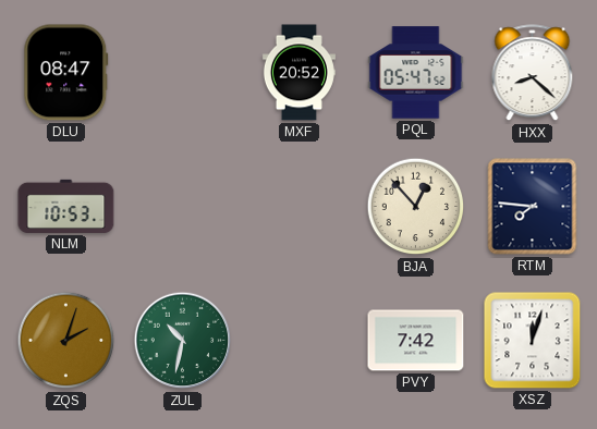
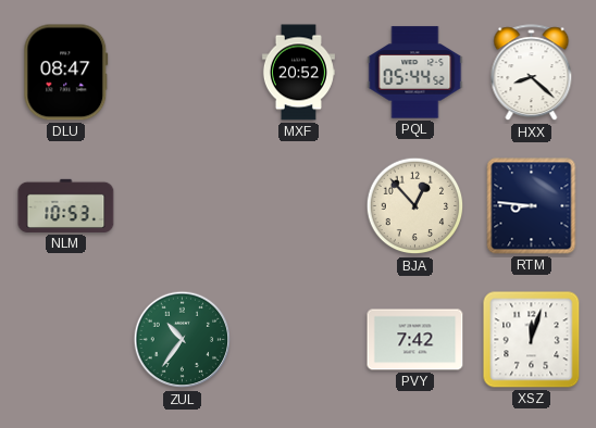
PQL: 05:47 -> 05:44 (415, 73)
RTM: 7:46 -> 8:46 (532, 206)
ZQS: 2:03 -> none (66, 341)
ZUL: 10:32 -> 10:36 (183, 340)
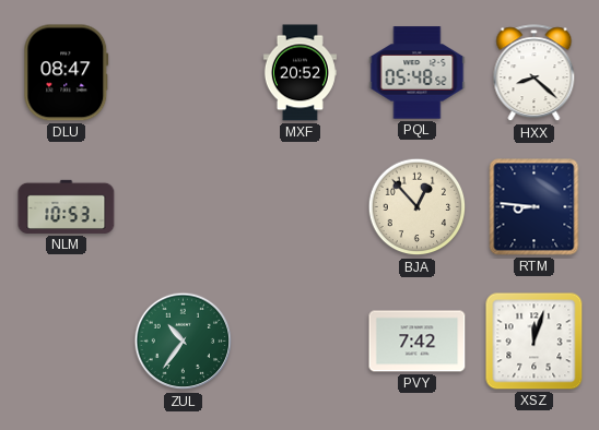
PQL: 05:44 -> 05:48 (418, 73)
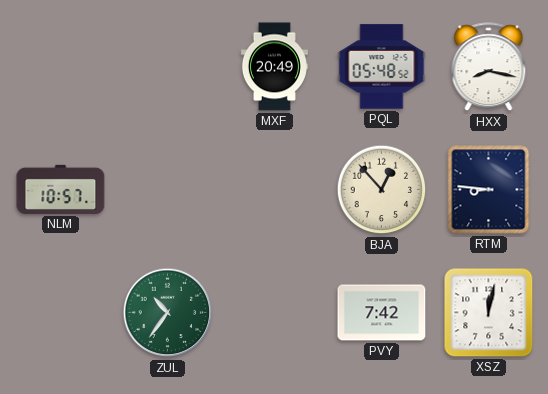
DLU: 08:47 -> none (67, 73)
MXF: 20:52 -> 20:49 (274, 67)
HXX: 8:22 -> 8:17 (489, 67)
NLM: 10:53 -> 10:57 (61, 189)
XSZ: 12:03 -> 12:02 (489, 313)
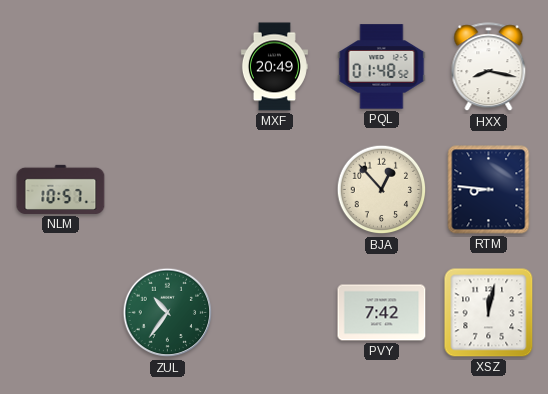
PQL: 05:48 -> 01:48 (382, 67)
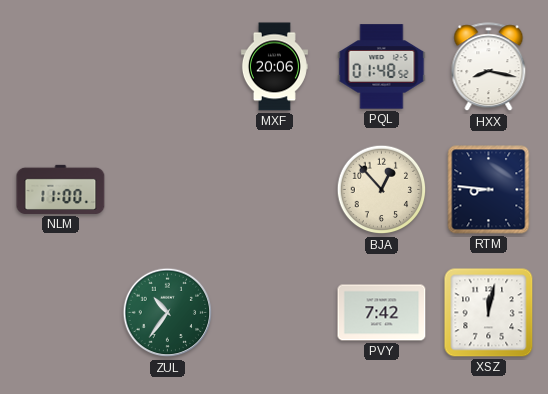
MXF: 20:49 -> 20:06 (274, 67)
NLM: 10:57 -> 11:00 (61, 189)
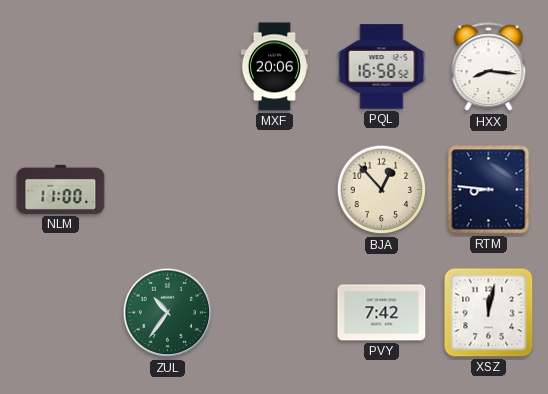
PQL: 01:48 -> 16:58 (382, 67)
HXX: 8:17 -> 8:16 (489, 67)
